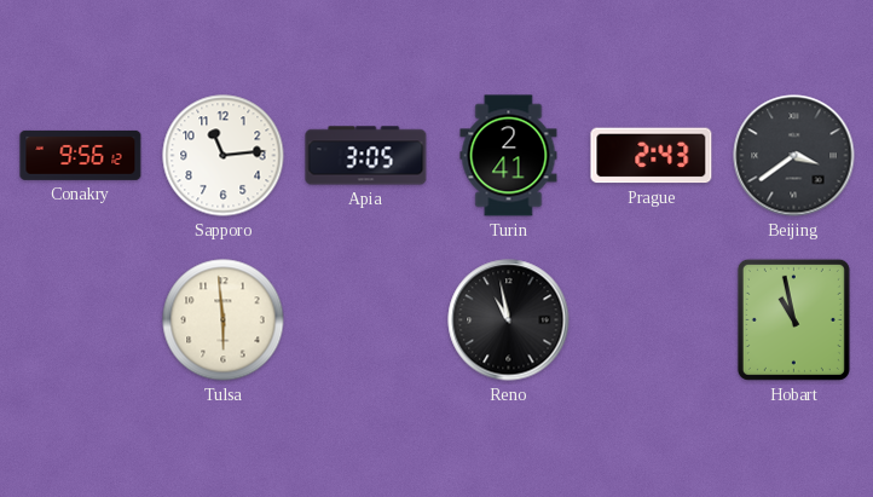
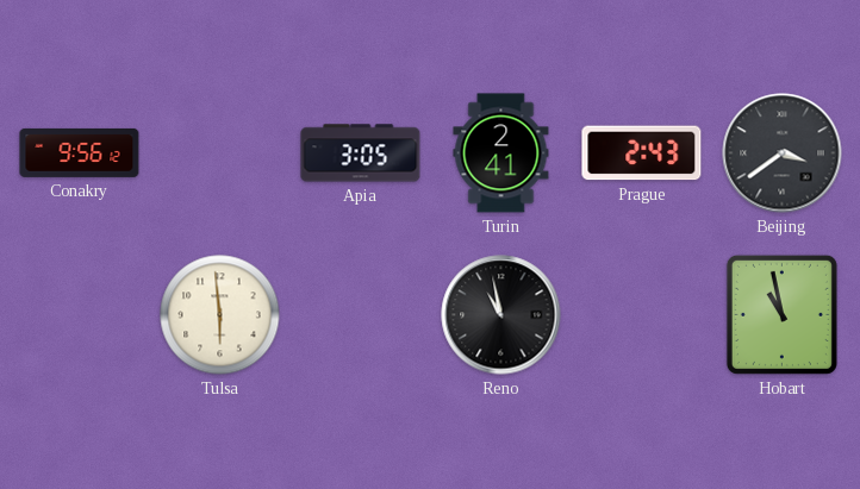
Sapporo: 11:14 -> none (224, 156)
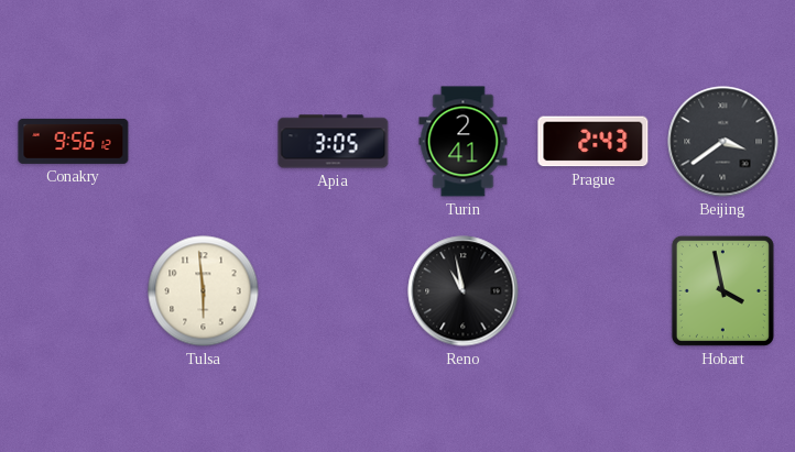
Hobart: 10:58 -> 3:58 (722, 290)
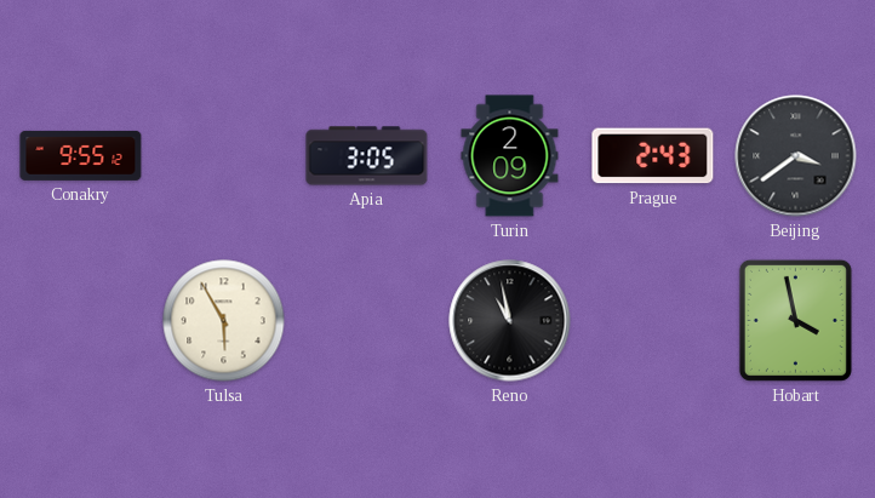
Conakry: 9:56 -> 9:55 (81, 155)
Turin: 2:41 -> 2:09 (510, 156)
Tulsa: 5:59 -> 5:55 (224, 321)
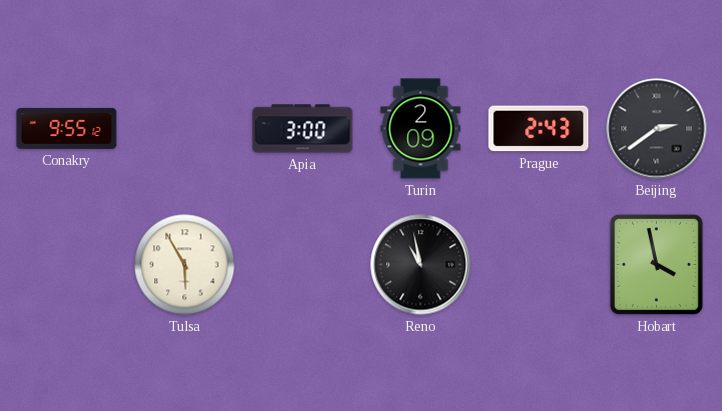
Apia: 3:05 -> 3:00 (303, 129)
Beijing: 3:39 -> 2:39 (657, 129)
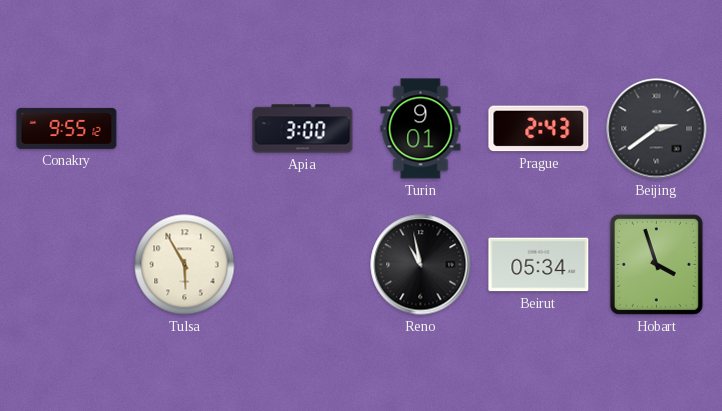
Turin: 2:09 -> 9:01 (421, 129)
Beirut: none -> 05:34 (539, 265)
Hobart: 3:58 -> 3:57 (656, 264)
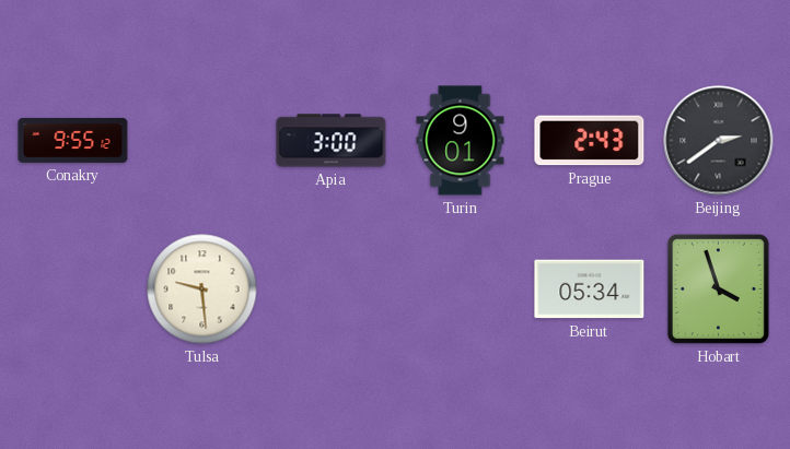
Tulsa: 5:55 -> 9:29 (202, 290)
Reno: 10:58 -> none (421, 265)
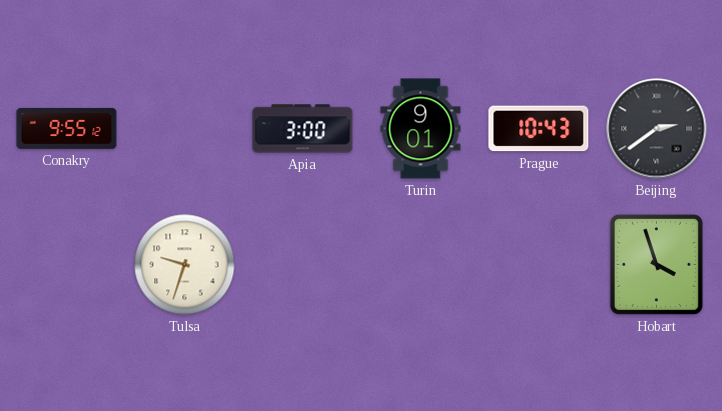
Prague: 2:43 -> 10:43 (539, 129)
Tulsa: 9:29 -> 9:33 (185, 265)
Beirut: 05:34 -> none (590, 290)
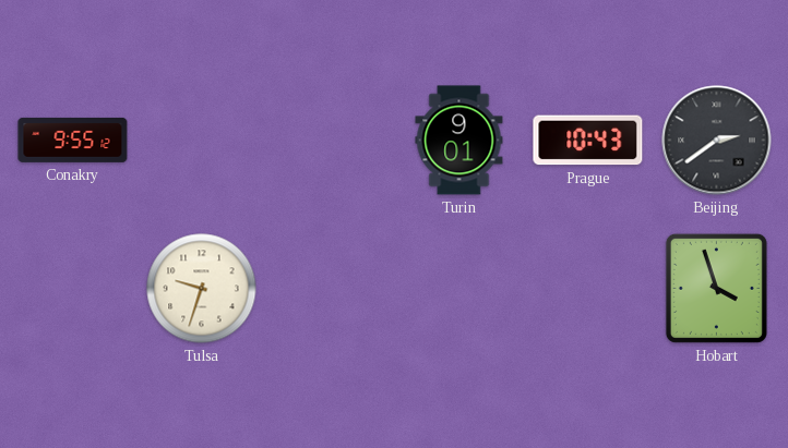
Apia: 3:00 -> none (303, 129)
